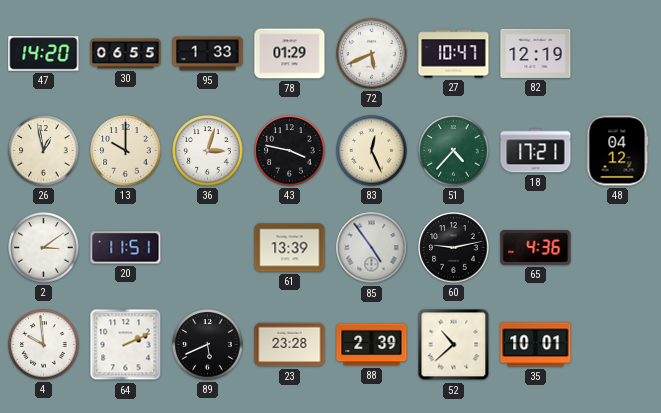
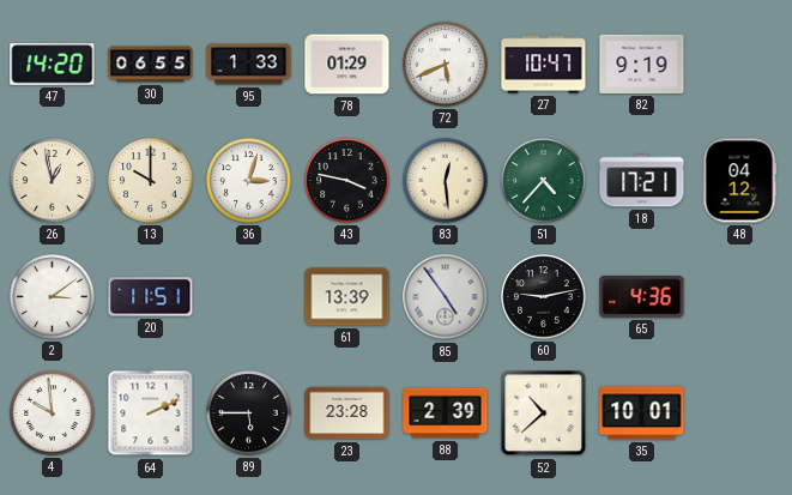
82: 12:19 -> 9:19 (642, 64)
83: 12:26 -> 12:29 (446, 181)
89: 5:41 -> 5:45 (249, 413)
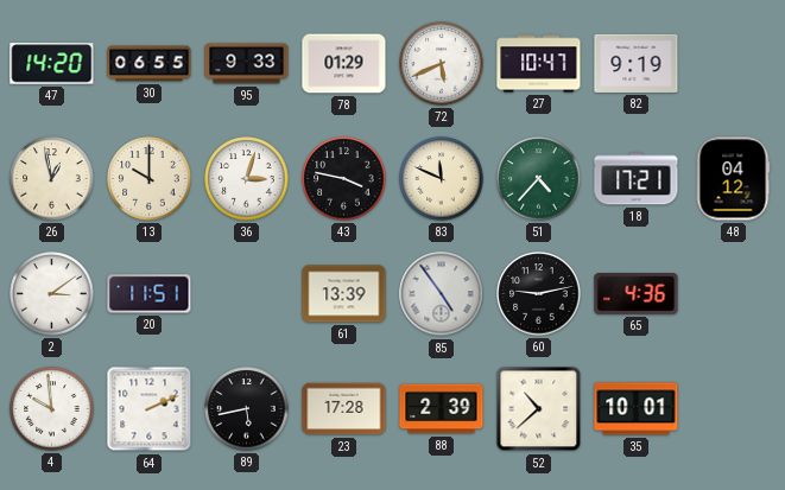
95: 1:33 -> 9:33 (247, 64)
83: 12:29 -> 11:49 (442, 179)
89: 5:45 -> 5:43 (247, 409)
23: 23:28 -> 17:28 (344, 409)
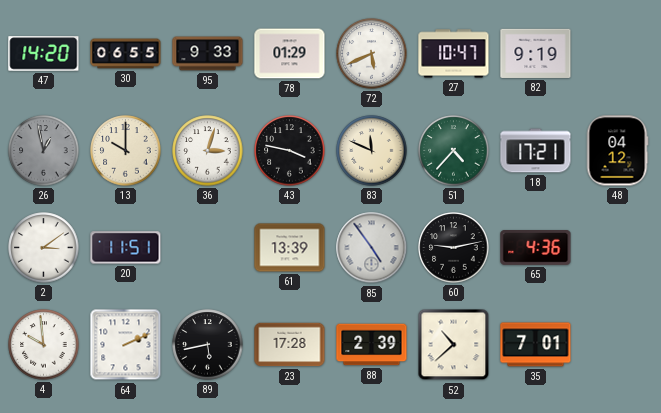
26 dial: cream -> grey (44, 151)
35: 10:01 -> 7:01 (536, 345)
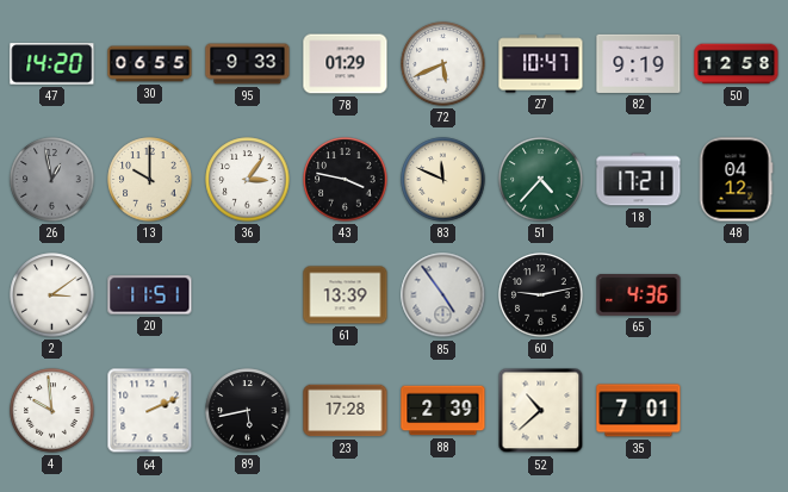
50: none -> 12:58 (737, 64)
36: 3:03 -> 3:06 (248, 180)
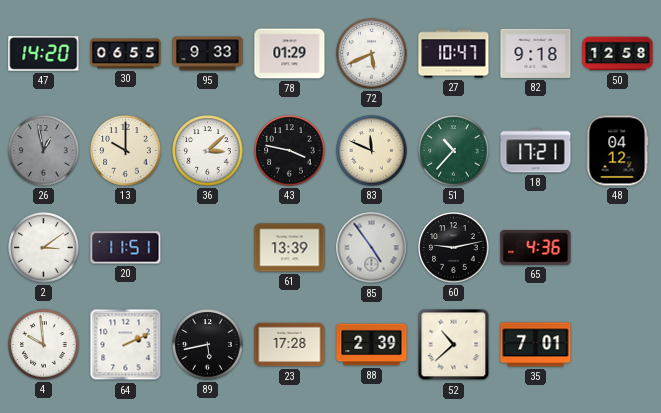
82: 9:19 -> 9:18 (536, 53)
36: 3:06 -> 3:08 (208, 151)
51: 4:37 -> 10:37 (454, 151)
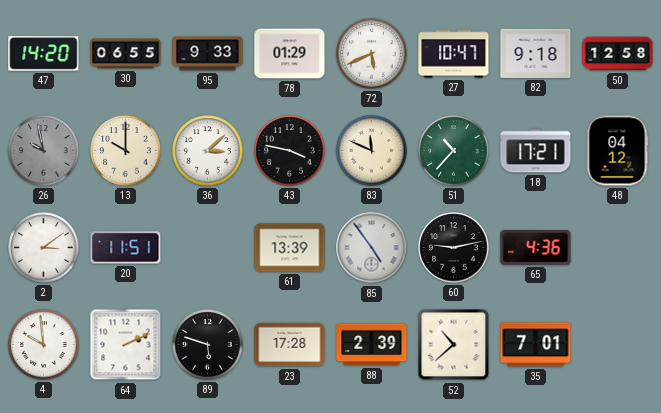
26: 12:58 -> 9:58 (44, 151)
89: 5:43 -> 5:48 (208, 345)
